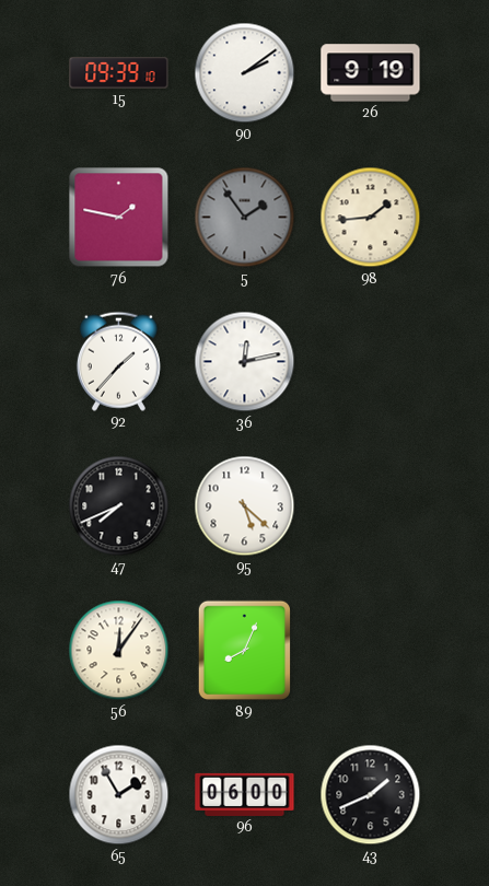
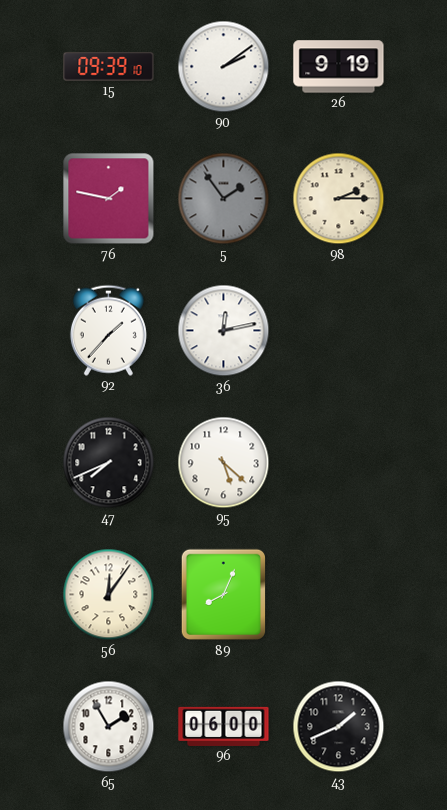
98: 1:44 -> 2:15 (339, 199)
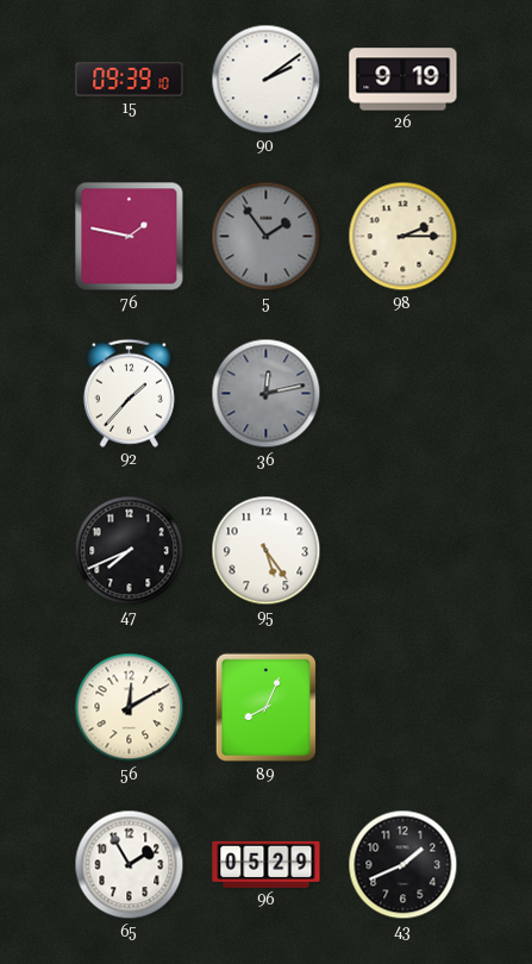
36 dial: white -> grey (267, 394)
95: 5:22 -> 5:24 (267, 551)
56: 12:06 -> 12:10 (130, 708)
96: 06:00 -> 05:29 (267, 864)
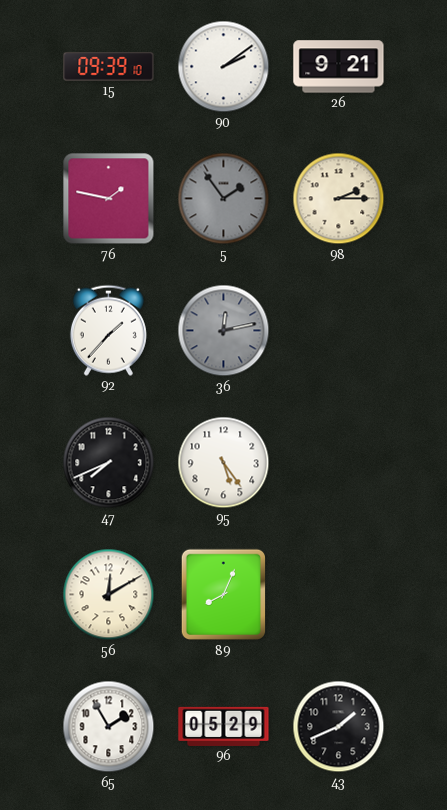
26: 9:19 -> 9:21 (339, 67)
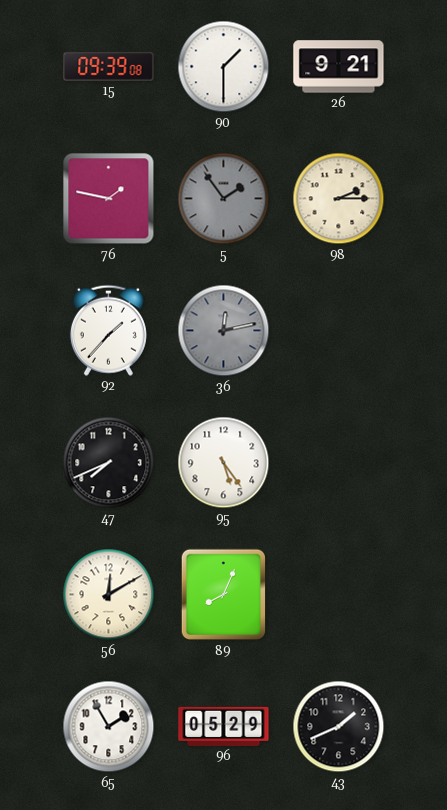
15: 09:39:10 -> 09:39:08 (109, 67)
90: 2:09 -> 1:30 (224, 67)
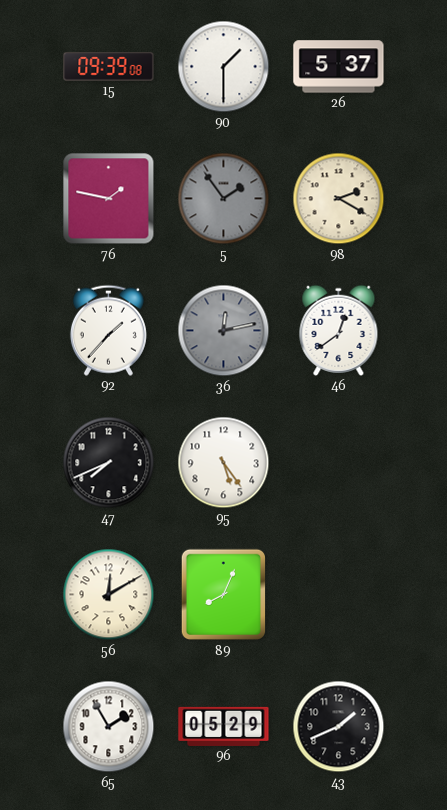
26: 9:21 -> 5:37 (339, 67)
98: 2:15 -> 2:20 (339, 199)
46: none -> 12:39 (339, 330)
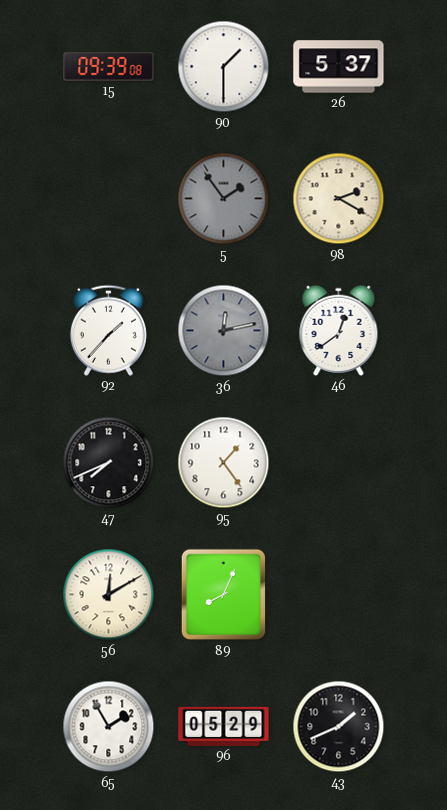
76: 1:47 -> none (109, 199)
95: 5:24 -> 1:24 (224, 463)
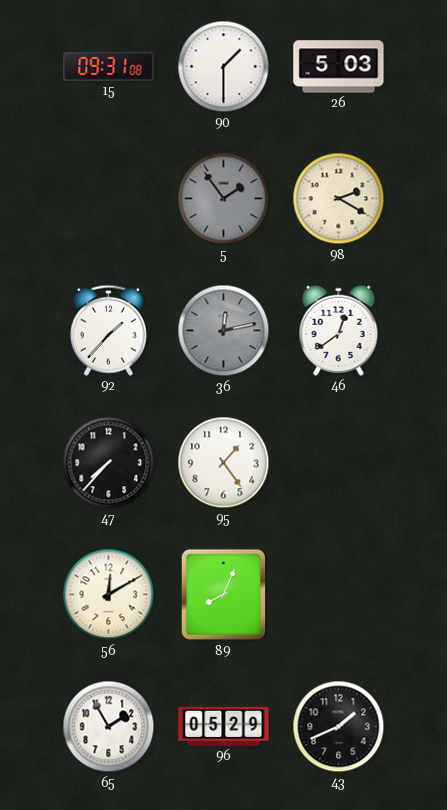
15: 09:39 -> 09:31 (109, 67)
26: 5:37 -> 5:03 (339, 67)
47: 7:41 -> 7:37 (109, 463)
